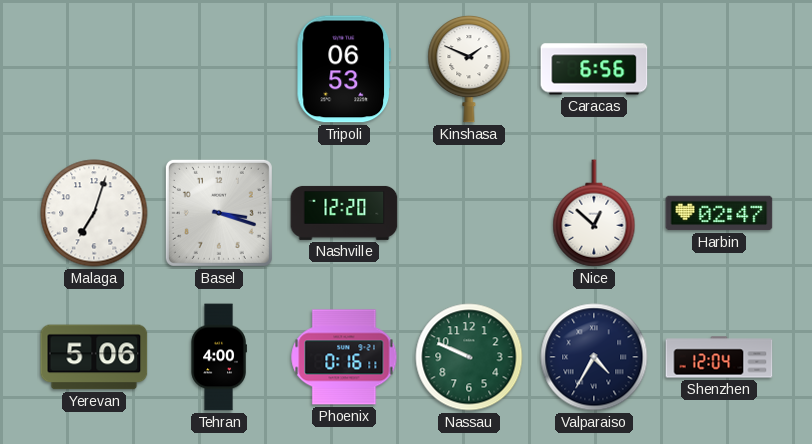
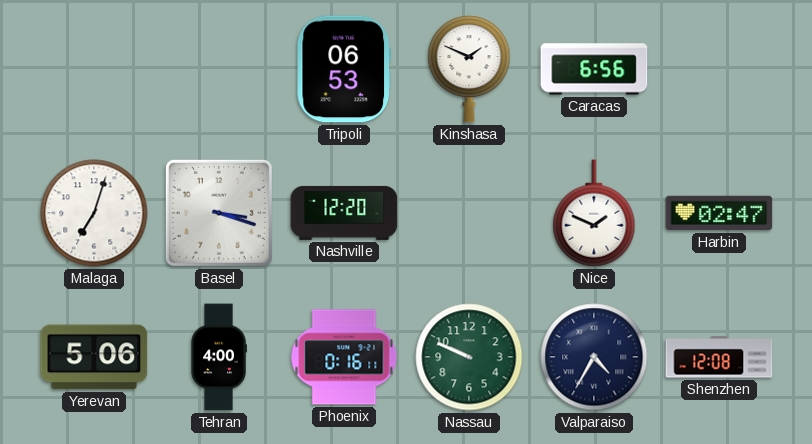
Nice: 12:52 -> 1:49 (594, 213)
Shenzhen: 12:04 -> 12:08 (719, 357)
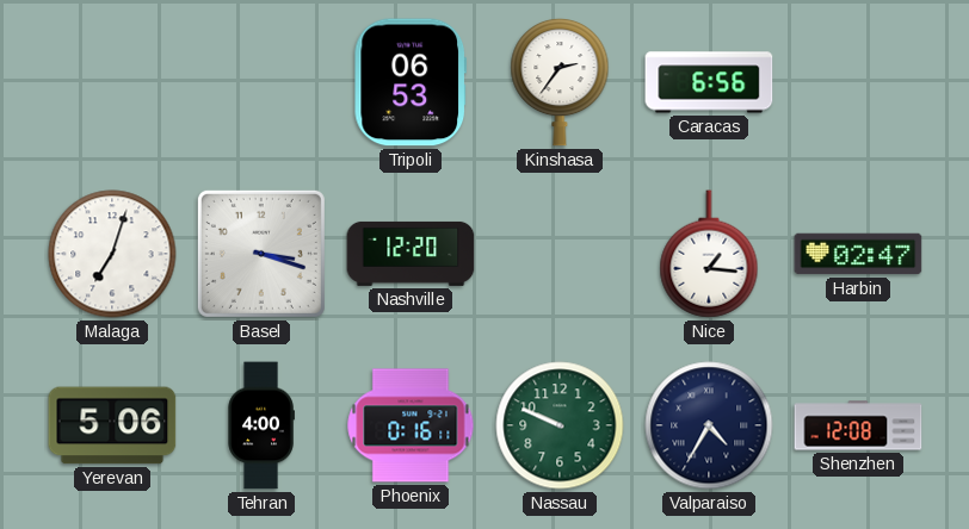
Kinshasa: 1:49 -> 2:36 (560, 82)
Nice: 1:49 -> 1:16 (709, 254)
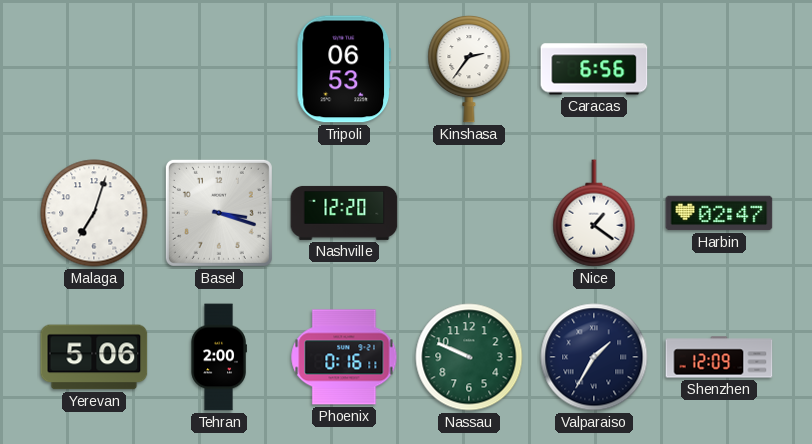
Nice: 1:16 -> 1:21 (594, 213)
Tehran: 4:00 -> 2:00 (219, 357)
Valparaiso: 4:35 -> 1:35 (594, 357)
Shenzhen: 12:08 -> 12:09 (719, 357)
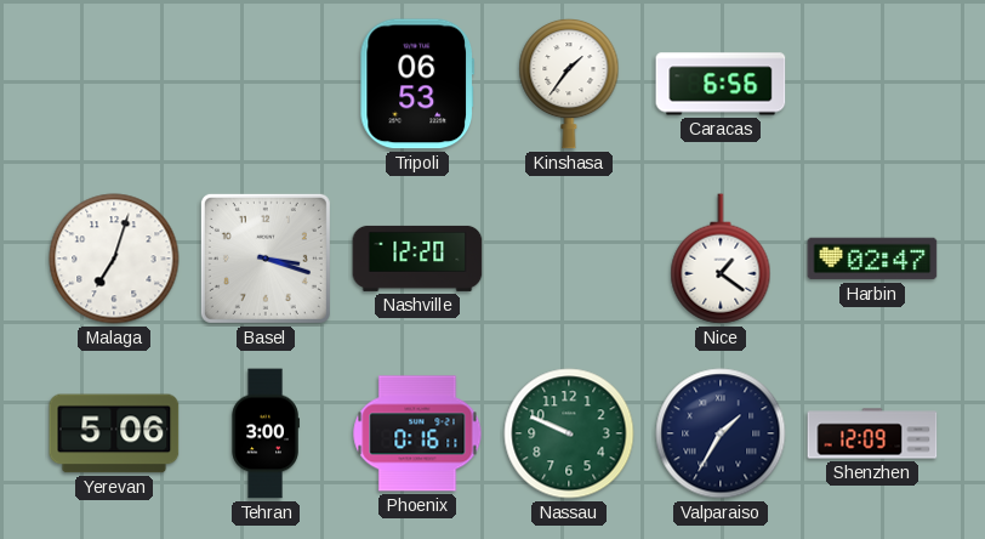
Kinshasa: 2:36 -> 1:36 (569, 84)
Tehran: 2:00 -> 3:00 (266, 433)
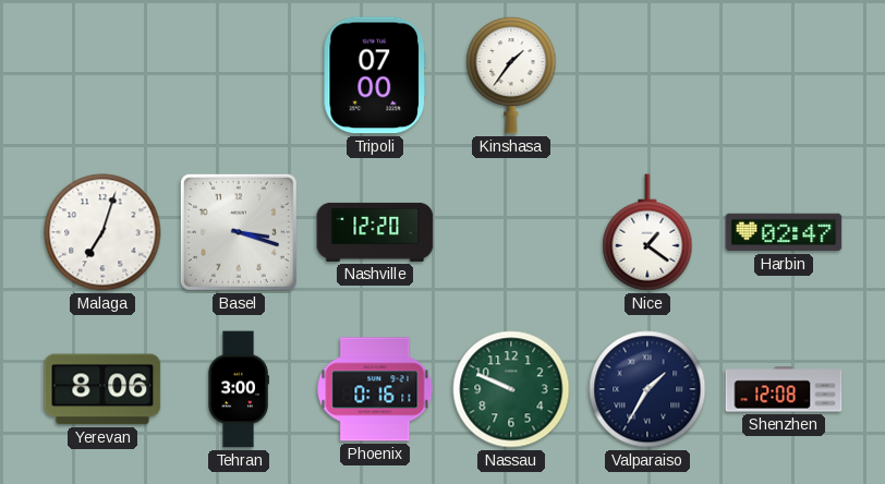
Tripoli: 06:53 -> 07:00 (374, 75)
Caracas: 6:56 -> none (721, 84)
Yerevan: 5:06 -> 8:06 (102, 389)
Shenzhen: 12:09 -> 12:08 (784, 389)
